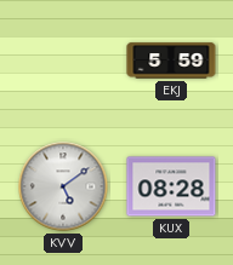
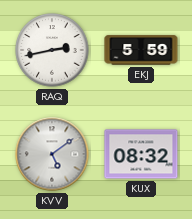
RAQ: none -> 2:43 (52, 50)
KUX: 08:28 -> 08:32 (141, 154)
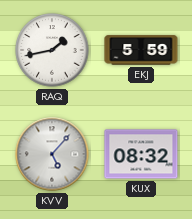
RAQ: 2:43 -> 1:43 (52, 50)
KVV: 5:09 -> 5:07 (52, 154)
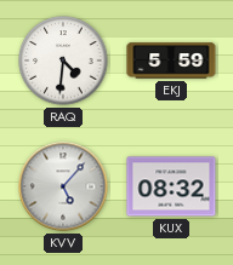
RAQ: 1:43 -> 4:31 (63, 61)
